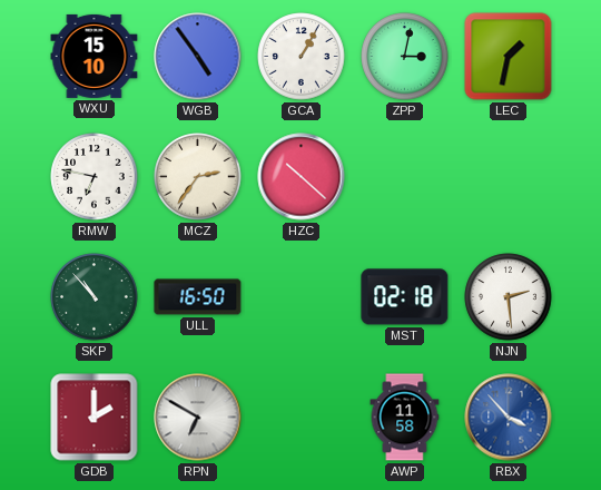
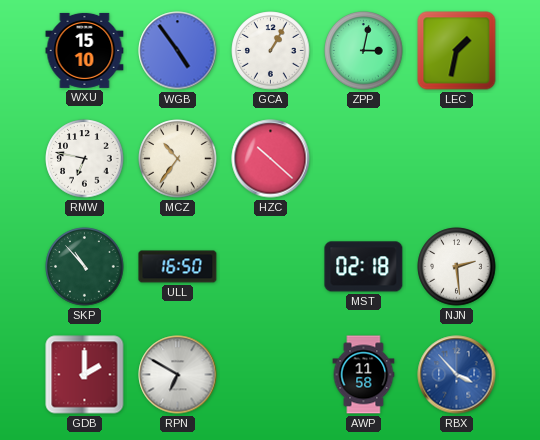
MCZ: 2:36 -> 10:36 (178, 159)
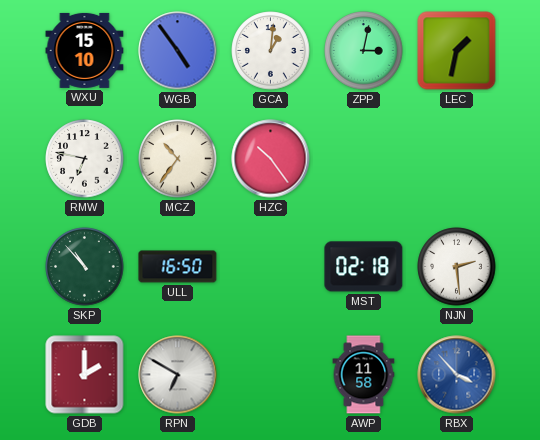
GCA: 1:05 -> 1:01 (271, 51)
HZC: 10:22 -> 10:24 (271, 159)
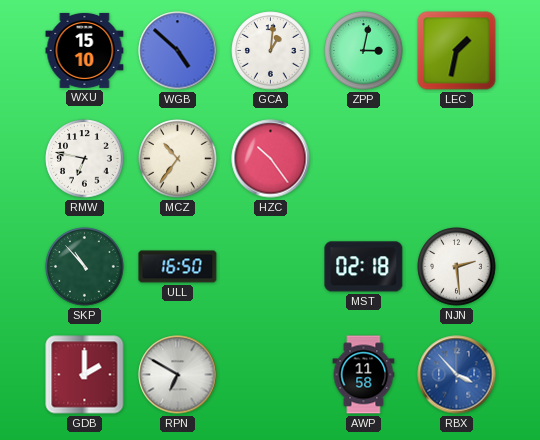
WGB: 4:54 -> 4:52 (178, 51)
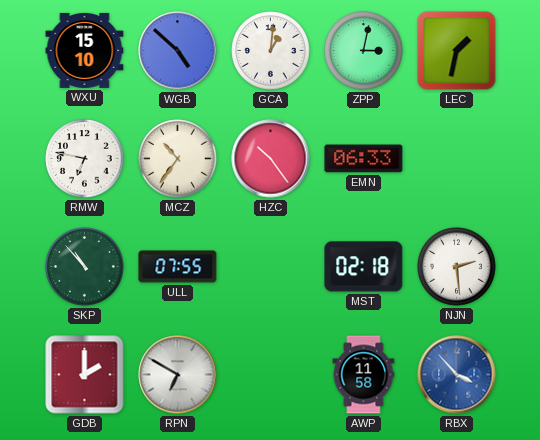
EMN: none -> 06:33 (364, 159)
ULL: 16:50 -> 07:55 (178, 267)
